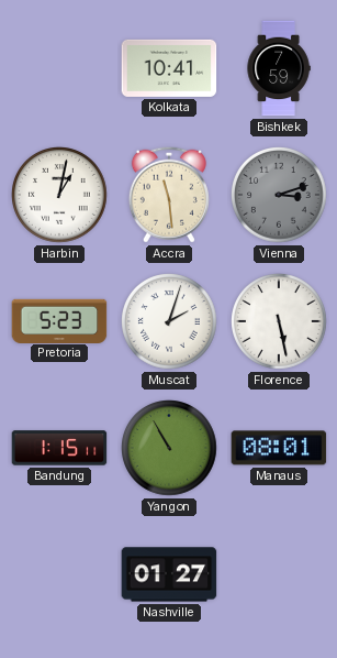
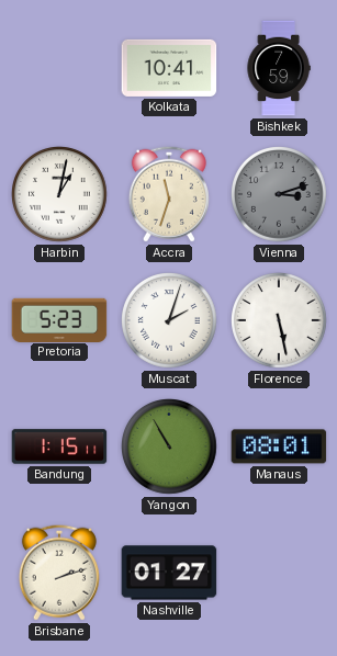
Accra: 11:29 -> 11:33 (169, 194)
Brisbane: none -> 2:12 (59, 573)
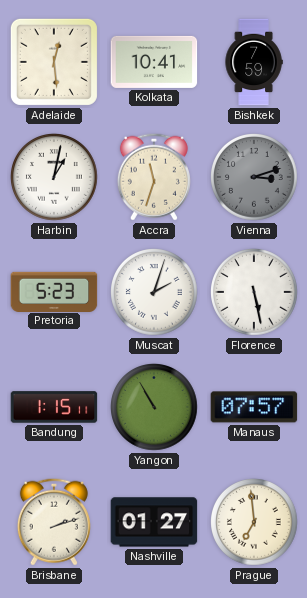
Adelaide: none -> 12:29 (54, 62)
Manaus: 08:01 -> 07:57 (254, 407)
Prague: none -> 6:59 (255, 523)
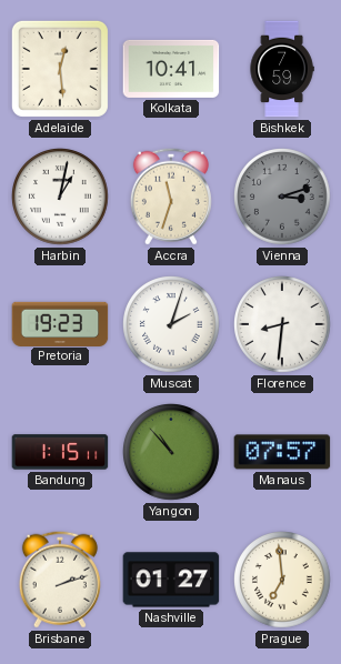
Pretoria: 5:23 -> 19:23 (60, 323)
Florence: 5:28 -> 8:31 (283, 325)
Yangon: 10:55 -> 10:53 (172, 453)
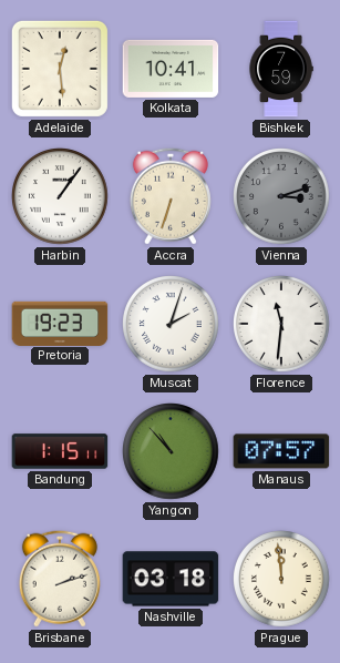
Harbin: 1:02 -> 1:06 (61, 197)
Accra: 11:33 -> 6:33 (171, 196)
Florence: 8:31 -> 11:31 (282, 325)
Nashville: 01:27 -> 03:18 (171, 579)
Prague: 6:59 -> 11:59 (282, 580)
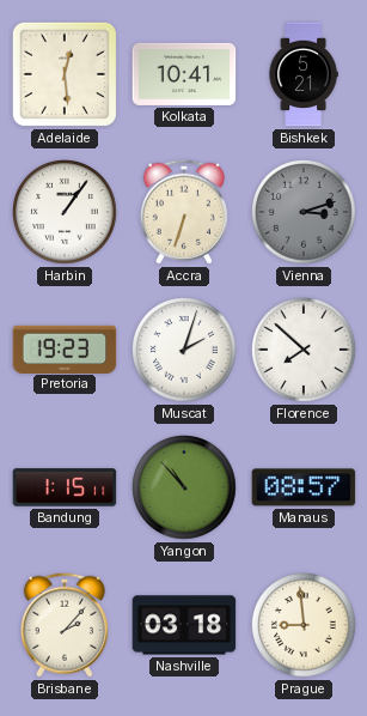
Bishkek: 7:59 -> 5:21 (304, 74)
Florence: 11:31 -> 7:52 (305, 351)
Manaus: 07:57 -> 08:57 (304, 487)
Brisbane: 2:12 -> 2:07 (65, 625)
Prague: 11:59 -> 8:59 (305, 626)
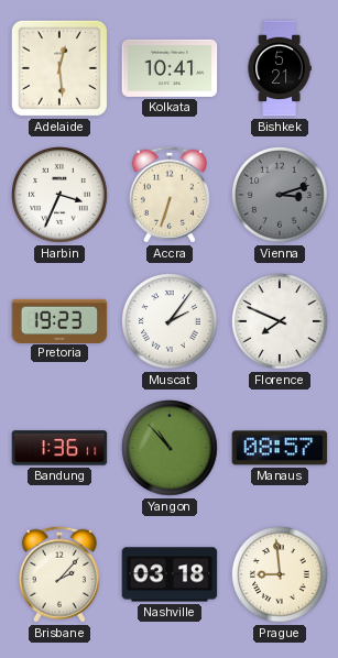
Harbin: 1:06 -> 3:34 (61, 196)
Muscat: 2:03 -> 2:06 (171, 322)
Florence: 7:52 -> 7:49 (281, 322)
Bandung: 1:15 -> 1:36 (59, 448)
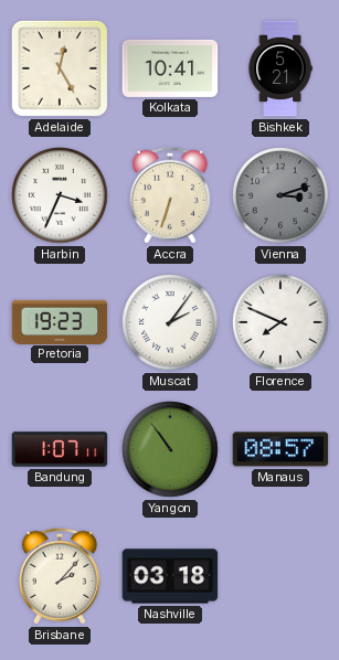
Adelaide: 12:29 -> 12:25 (60, 68)
Bandung: 1:36 -> 1:07 (60, 449)
Yangon: 10:53 -> 10:54 (171, 450)
Prague: 8:59 -> none (281, 575)
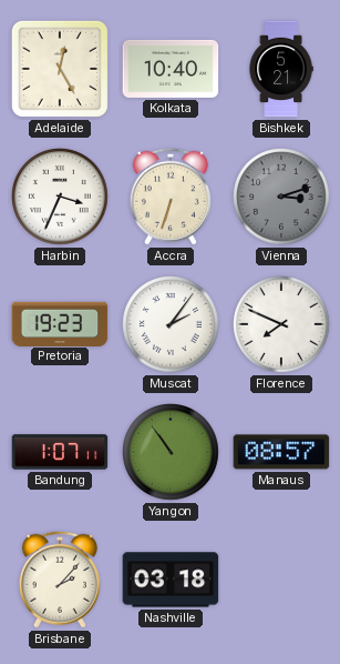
Kolkata: 10:41 -> 10:40 (171, 69)
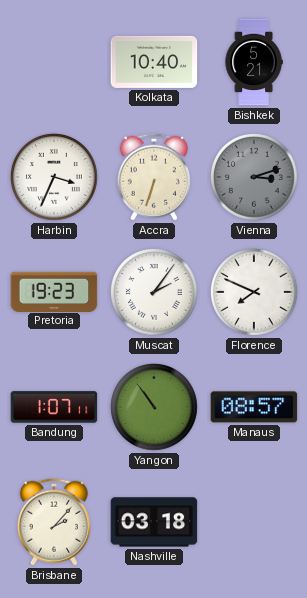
Adelaide: 12:25 -> none (60, 69)
